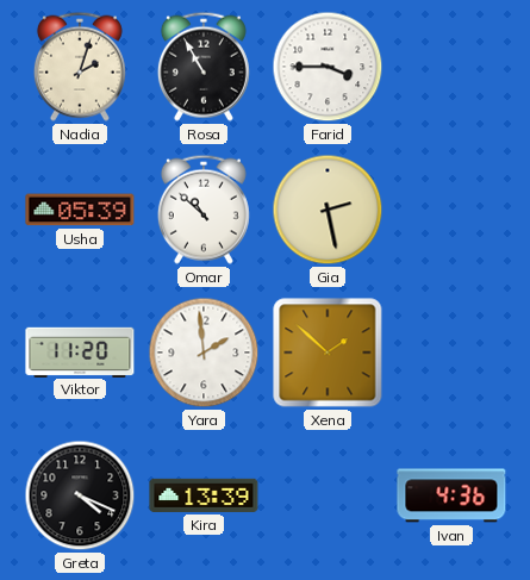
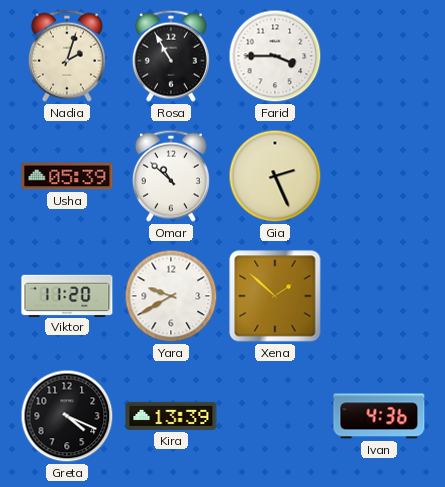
Gia: 2:28 -> 2:26 (275, 176)
Yara: 1:59 -> 9:40 (171, 296)
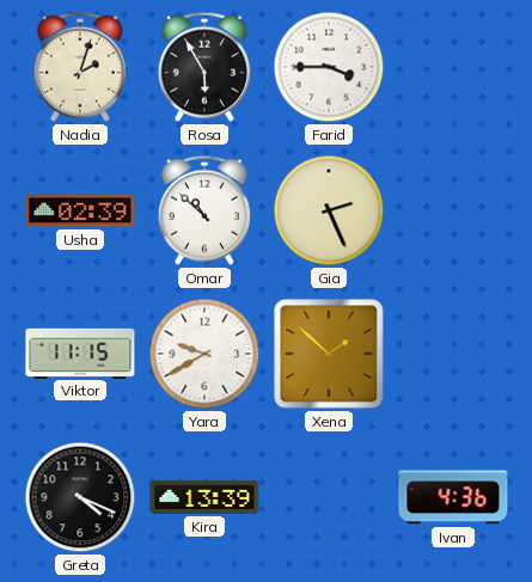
Rosa: 10:55 -> 5:55 (204, 67)
Usha: 05:39 -> 02:39 (80, 210)
Viktor: 11:20 -> 11:15 (80, 353)
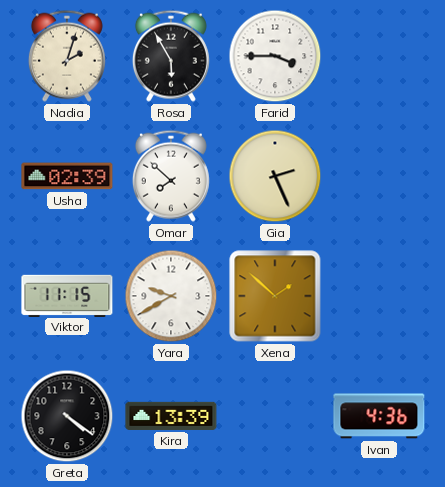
Omar: 10:52 -> 7:52 (171, 176)
Greta: 4:19 -> 4:21 (67, 416)
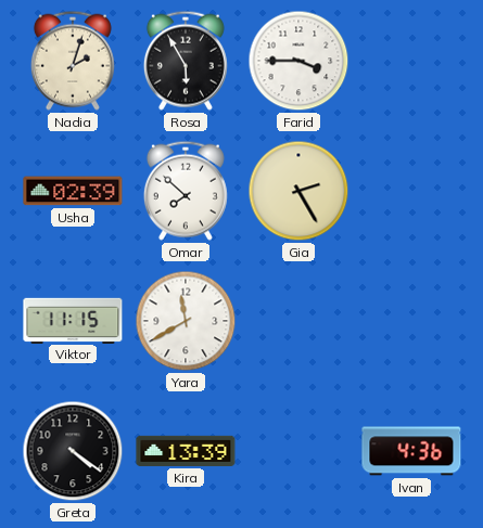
Gia: 2:26 -> 2:25 (298, 191)
Yara: 9:40 -> 11:40 (186, 321)
Xena: 1:52 -> none (275, 296)
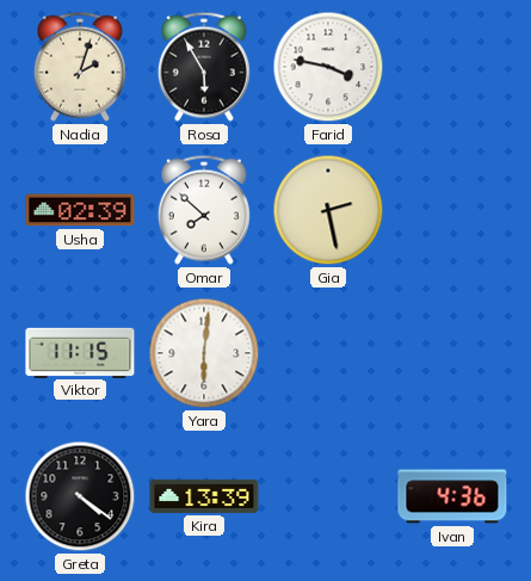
Farid: 3:45 -> 3:47 (328, 67)
Gia: 2:25 -> 2:28 (328, 210)
Yara: 11:40 -> 6:01 (204, 353)
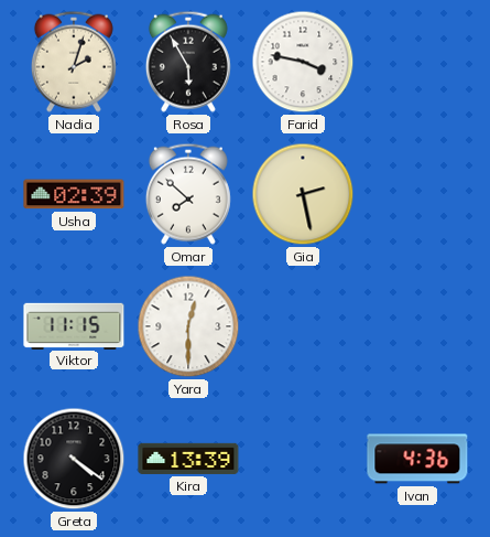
Yara: 6:01 -> 12:30 (188, 326)
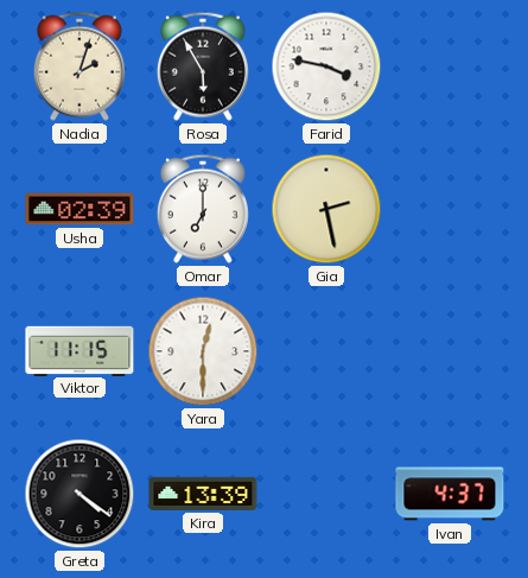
Omar: 7:52 -> 7:00 (203, 209)
Ivan: 4:36 -> 4:37 (450, 494)
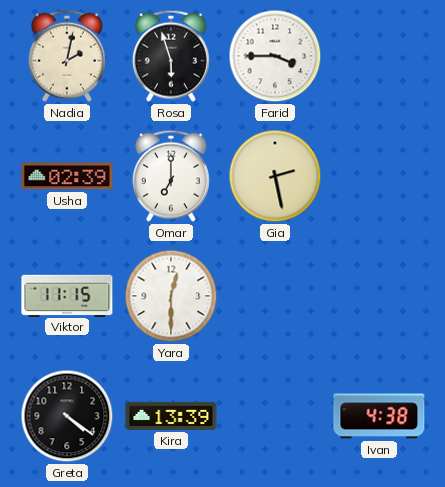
Nadia: 2:03 -> 2:02 (67, 56)
Rosa: 5:55 -> 5:57 (171, 56)
Farid: 3:47 -> 3:45 (275, 56)
Ivan: 4:37 -> 4:38 (379, 416)
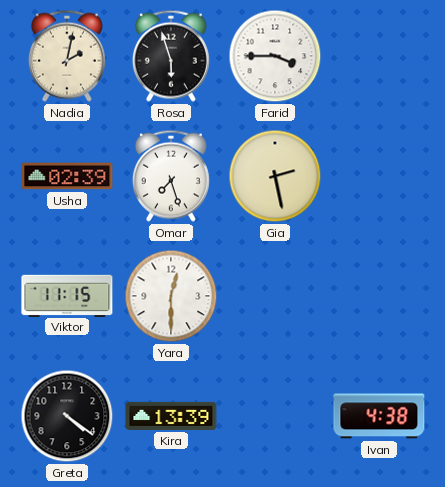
Omar: 7:00 -> 7:27 (171, 176)
